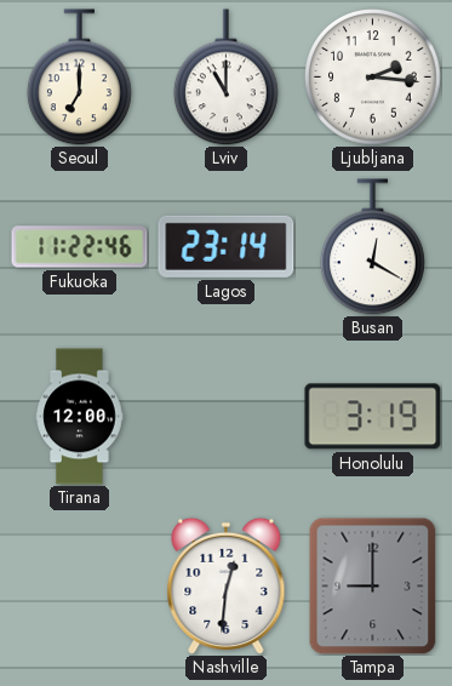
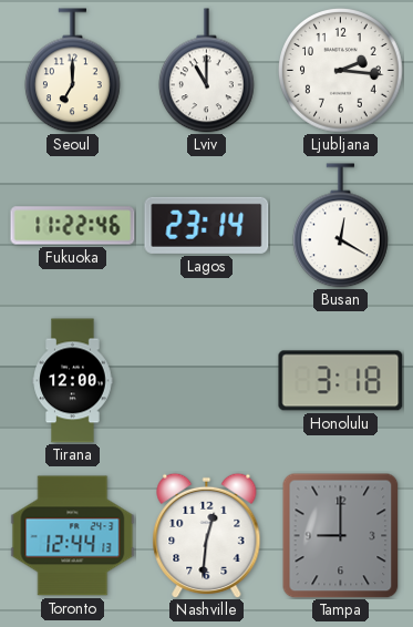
Honolulu: 3:19 -> 3:18 (341, 381)
Toronto: none -> 12:44 (73, 536)
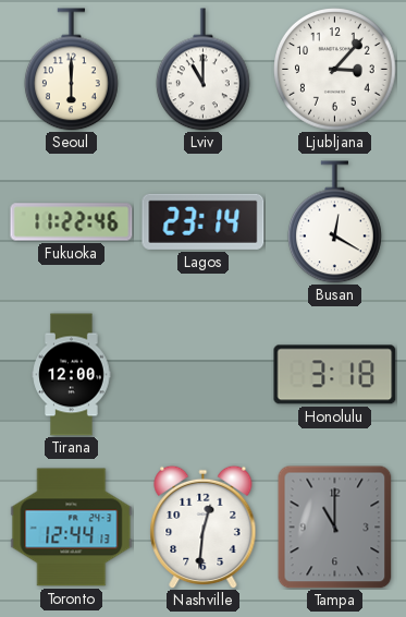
Seoul: 7:00 -> 6:00 (71, 70)
Ljubljana: 2:16 -> 3:07 (335, 70)
Tampa: 9:00 -> 11:00 (335, 527)
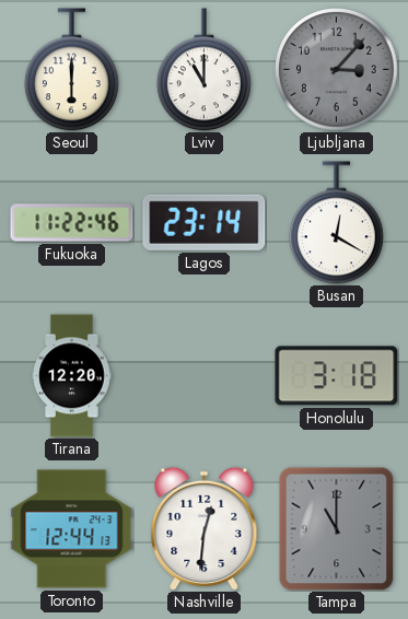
Ljubljana dial: white -> grey (337, 70)
Tirana: 12:00 -> 12:20 (72, 376)
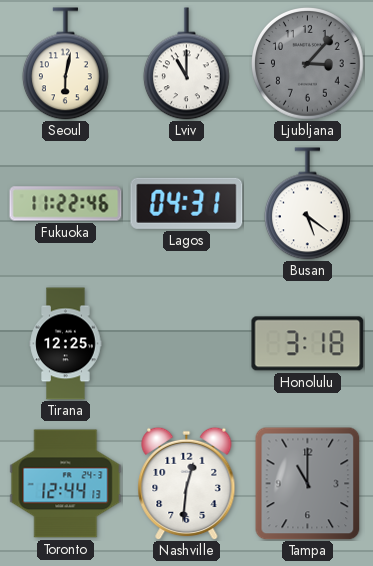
Seoul: 6:00 -> 6:02 (65, 64)
Lagos: 23:14 -> 04:31 (187, 203)
Busan: 12:20 -> 5:21 (307, 204)
Tirana: 12:20 -> 12:25 (66, 344)
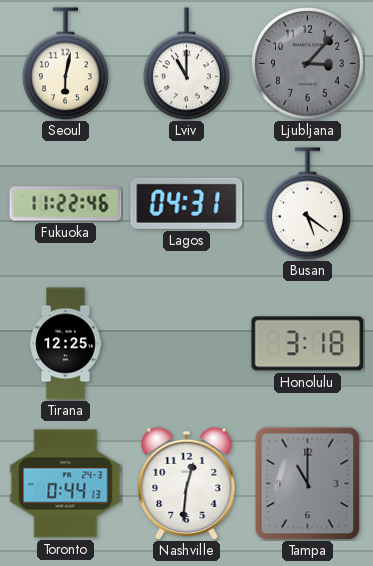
Toronto: 12:44 -> 0:44 (66, 484)
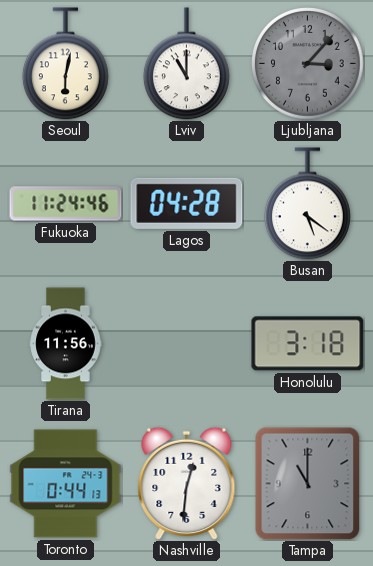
Fukuoka: 11:22 -> 11:24 (66, 204)
Lagos: 04:31 -> 04:28 (187, 203)
Tirana: 12:25 -> 11:56 (66, 344)
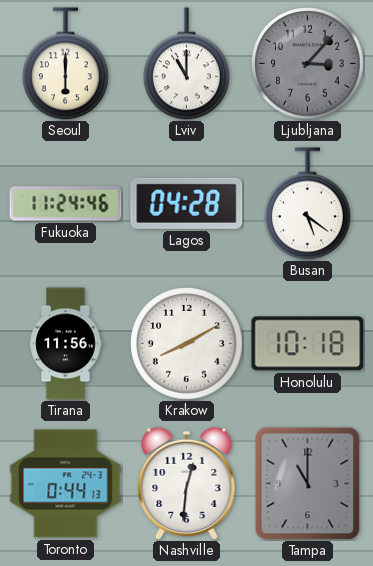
Seoul: 6:02 -> 6:00 (65, 64)
Krakow: none -> 8:10 (187, 344)
Honolulu: 3:18 -> 10:18 (308, 344)
